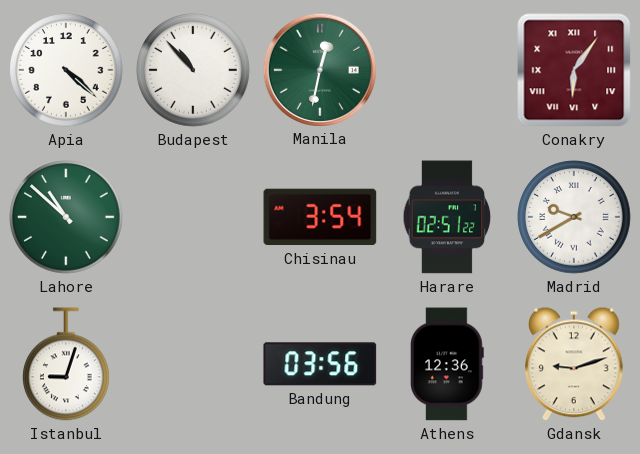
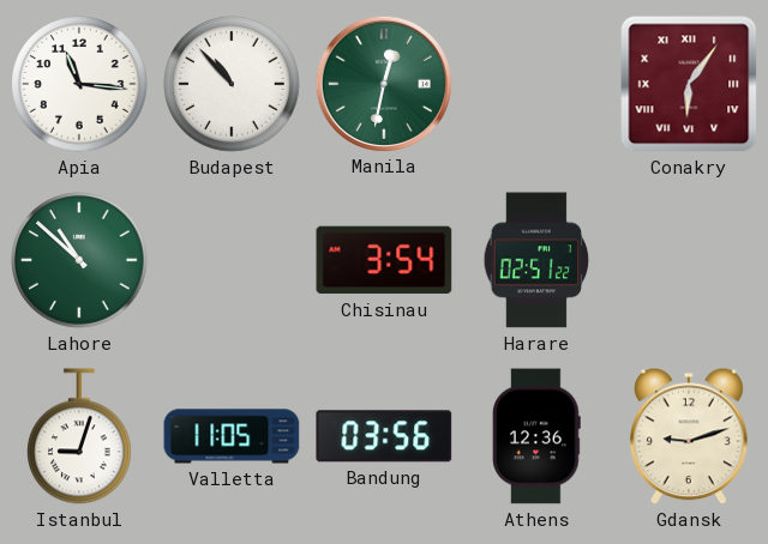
Apia: 4:22 -> 11:16 (79, 84)
Madrid: 9:40 -> none (574, 217)
Valletta: none -> 11:05 (232, 436)
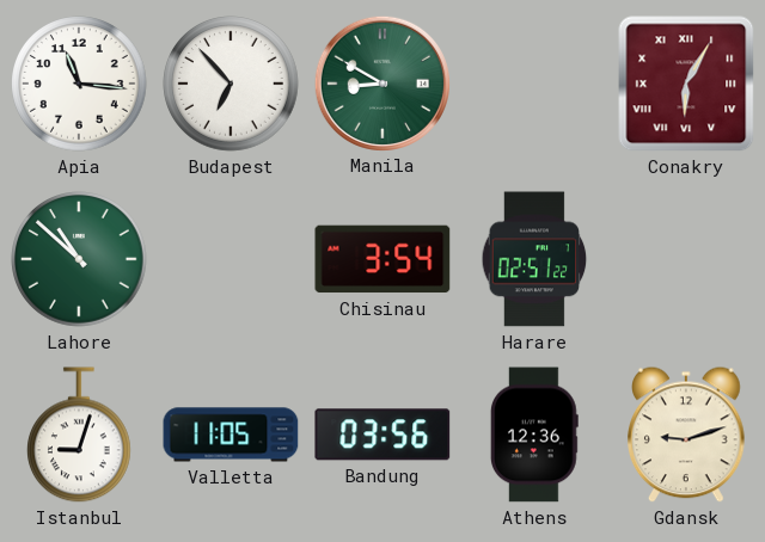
Budapest: 10:53 -> 6:53 (231, 84)
Manila: 12:32 -> 8:50 (381, 82)
Conakry: 6:06 -> 6:05 (686, 84)
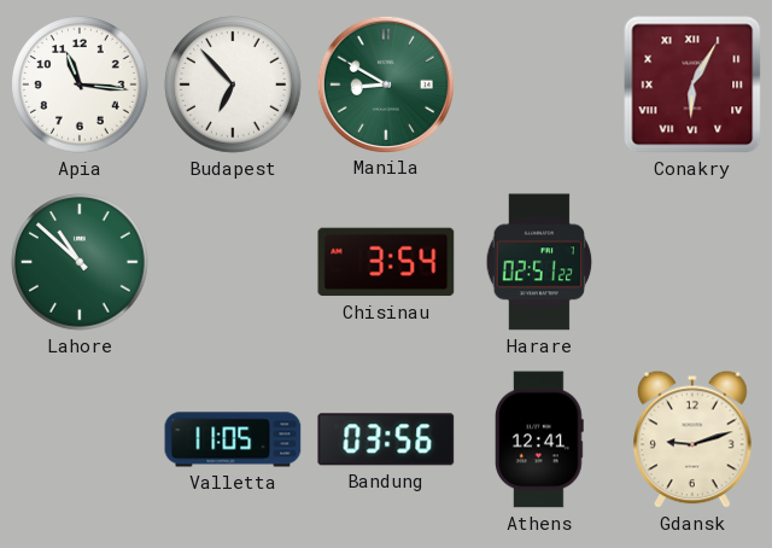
Istanbul: 9:03 -> none (80, 435)
Athens: 12:36 -> 12:41 (539, 439)
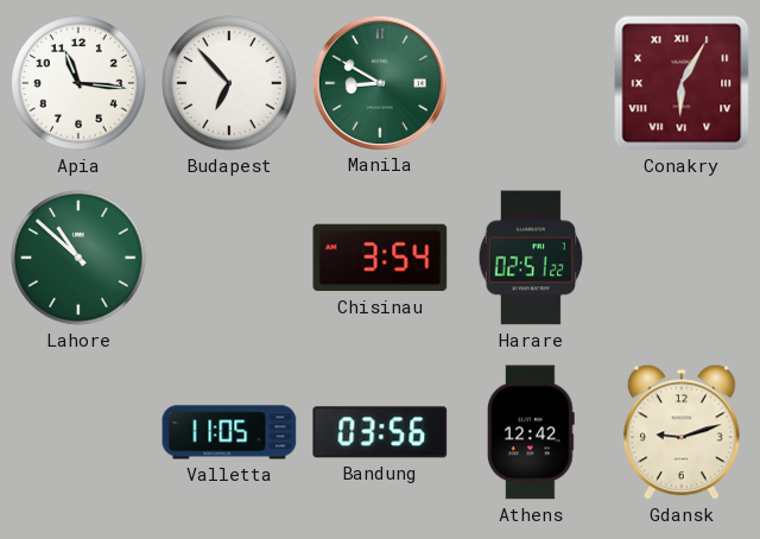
Athens: 12:41 -> 12:42 (531, 432)
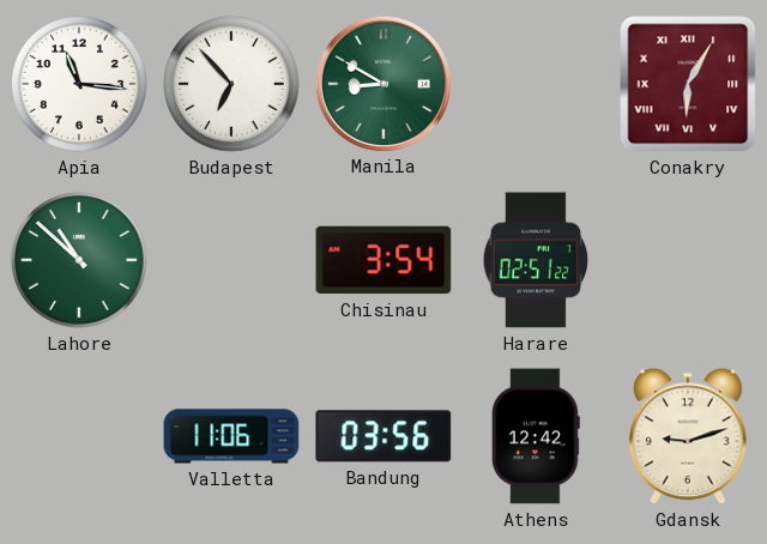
Valletta: 11:05 -> 11:06 (231, 436)
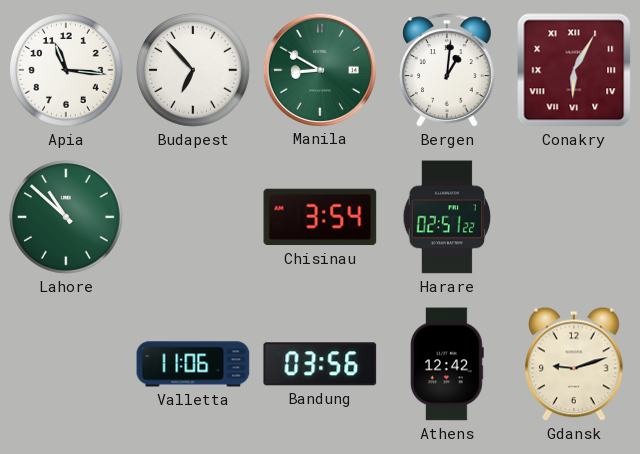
Bergen: none -> 1:01 (447, 70)
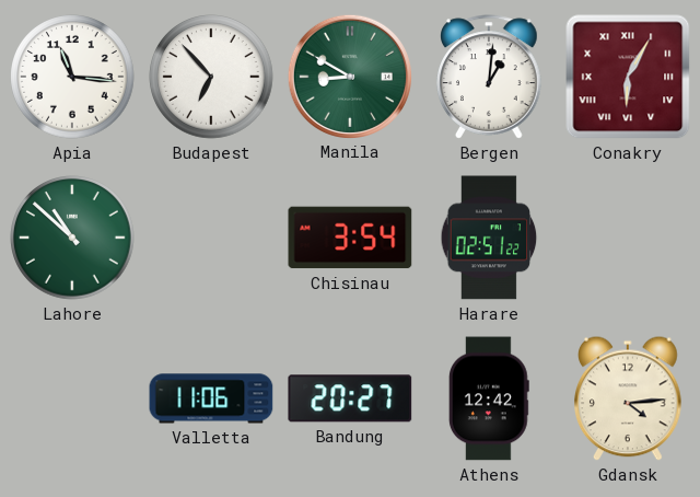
Bandung: 03:56 -> 20:27 (350, 398)
Gdansk: 9:12 -> 4:14 (629, 398)
